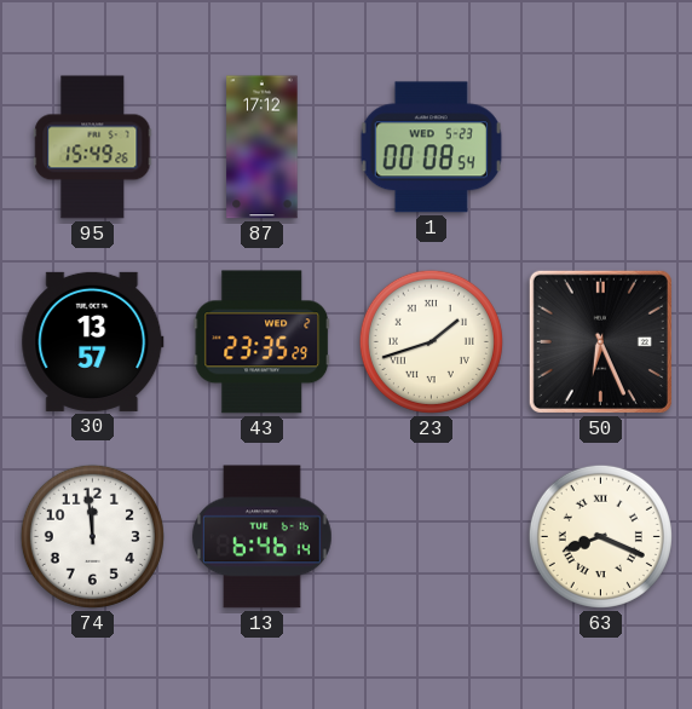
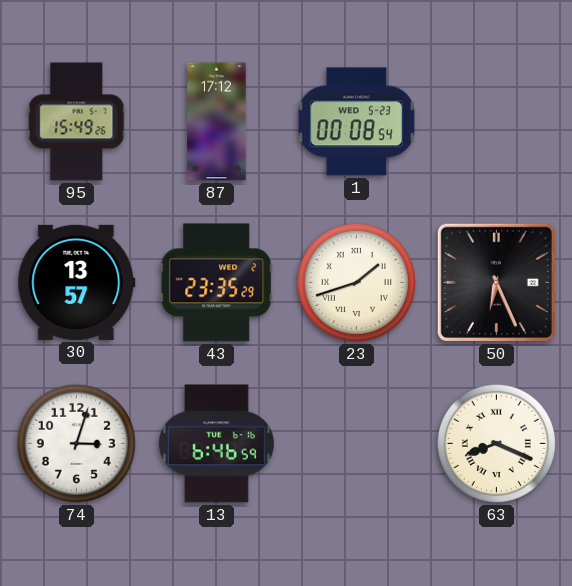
74: 11:59 -> 3:03 (76, 443)
13: 6:46:14 -> 6:46:59 (216, 444)
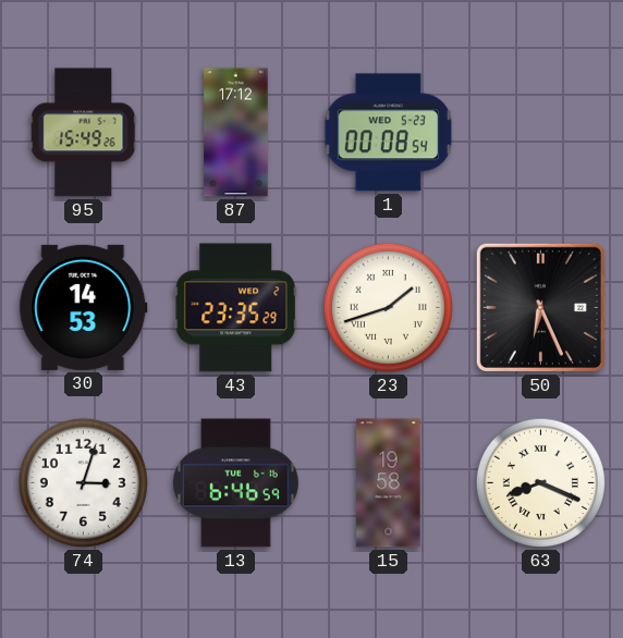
30: 13:57 -> 14:53 (84, 307)
15: none -> 19:58 (389, 483)
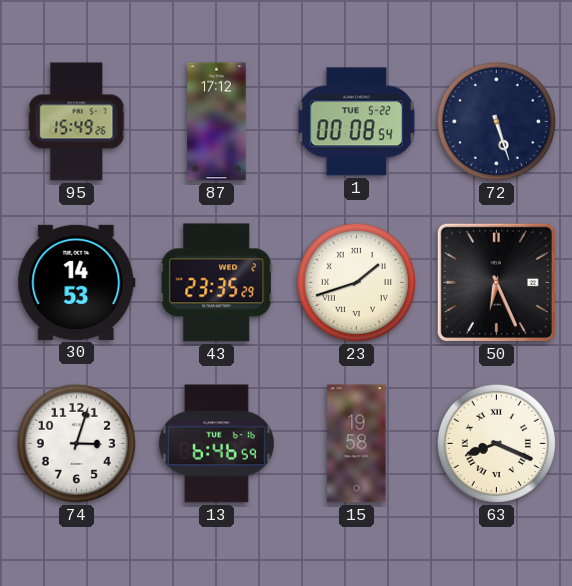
1 date: WED 5-23 -> TUE 5-22 (356, 122)
72: none -> 5:27 (496, 121)
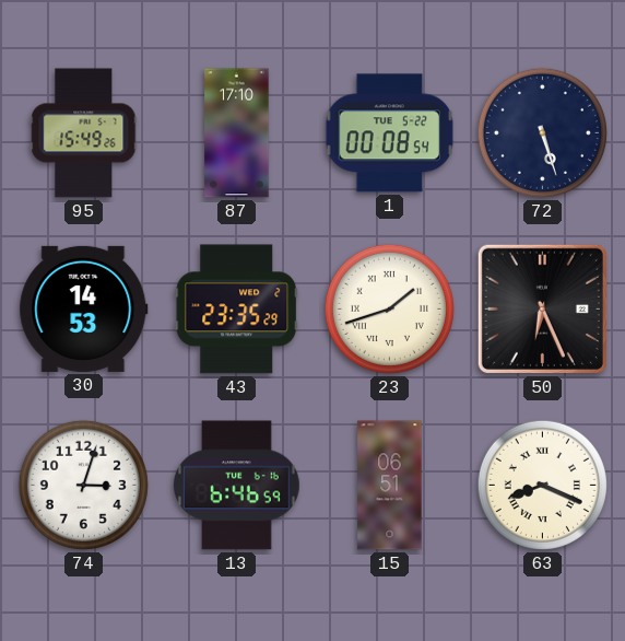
87: 17:12 -> 17:10 (237, 133)
15: 19:58 -> 06:51 (390, 486)
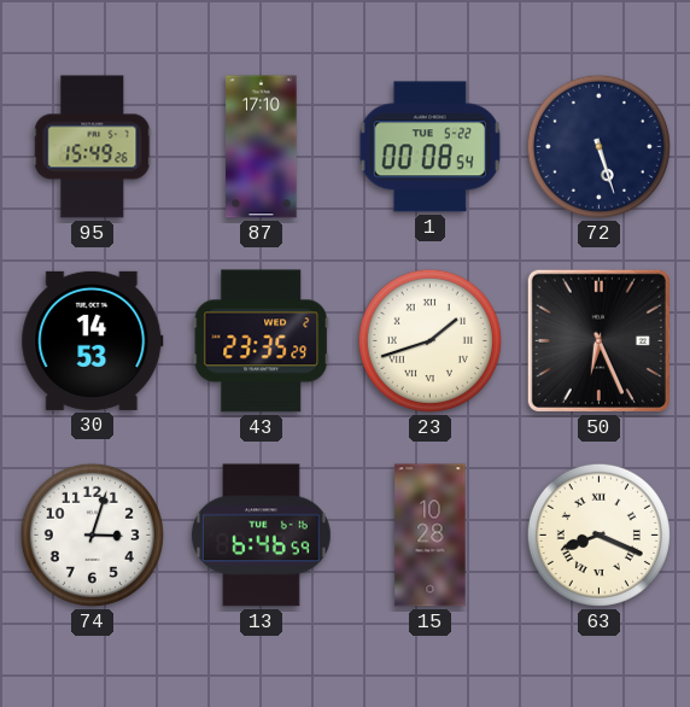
15: 06:51 -> 10:28 (431, 536)
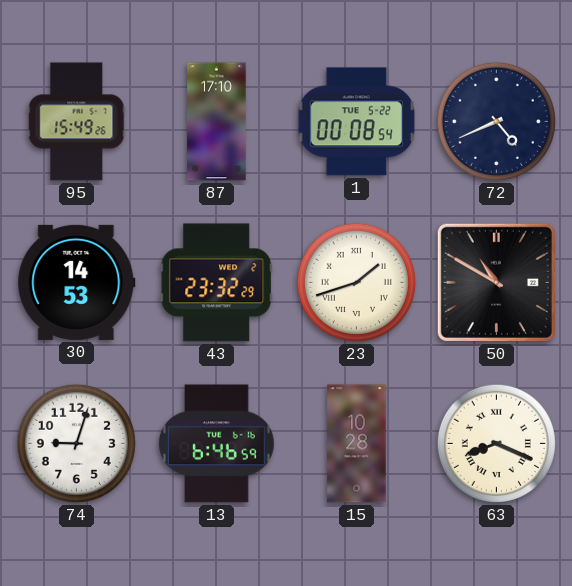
72: 5:27 -> 4:41 (496, 121)
43: 23:35 -> 23:32 (217, 283)
50: 6:26 -> 10:50 (496, 282)
74: 3:03 -> 9:03 (76, 443)
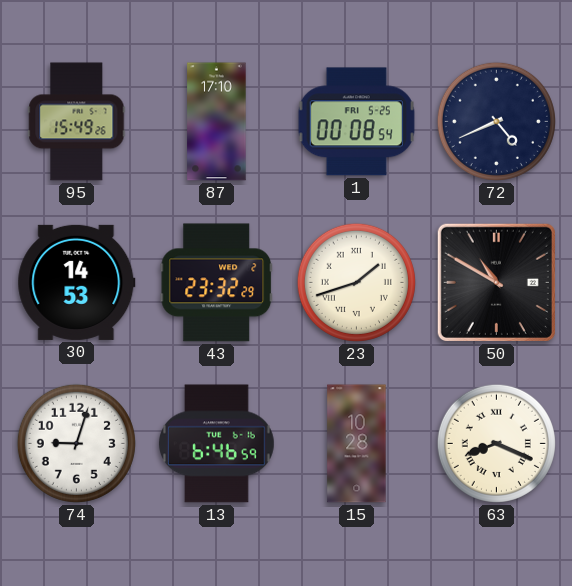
1 date: TUE 5-22 -> FRI 5-25 (356, 122)
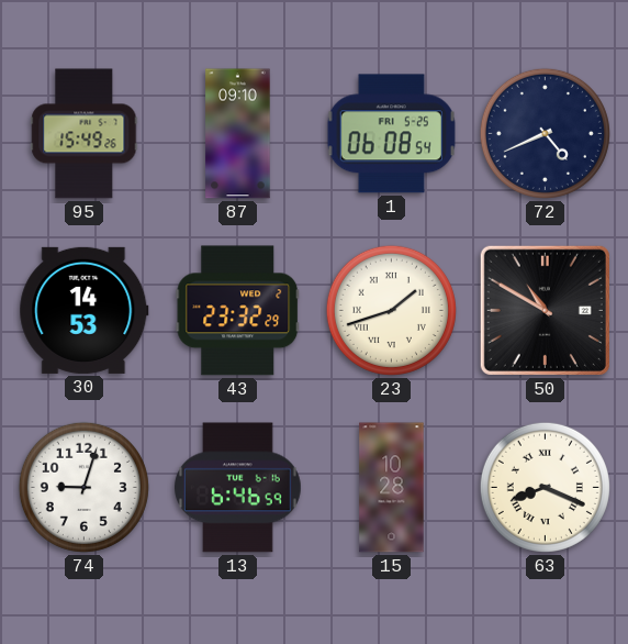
87: 17:10 -> 09:10 (238, 134)
1: 00:08 -> 06:08 (391, 134)
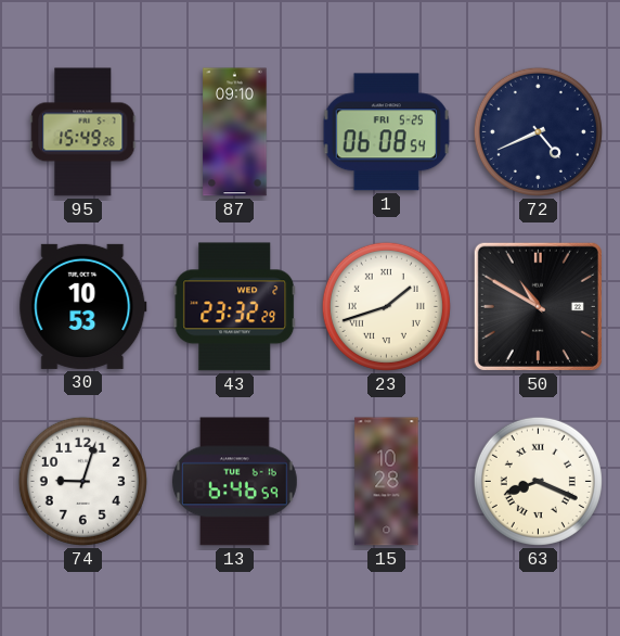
30: 14:53 -> 10:53 (83, 306)
